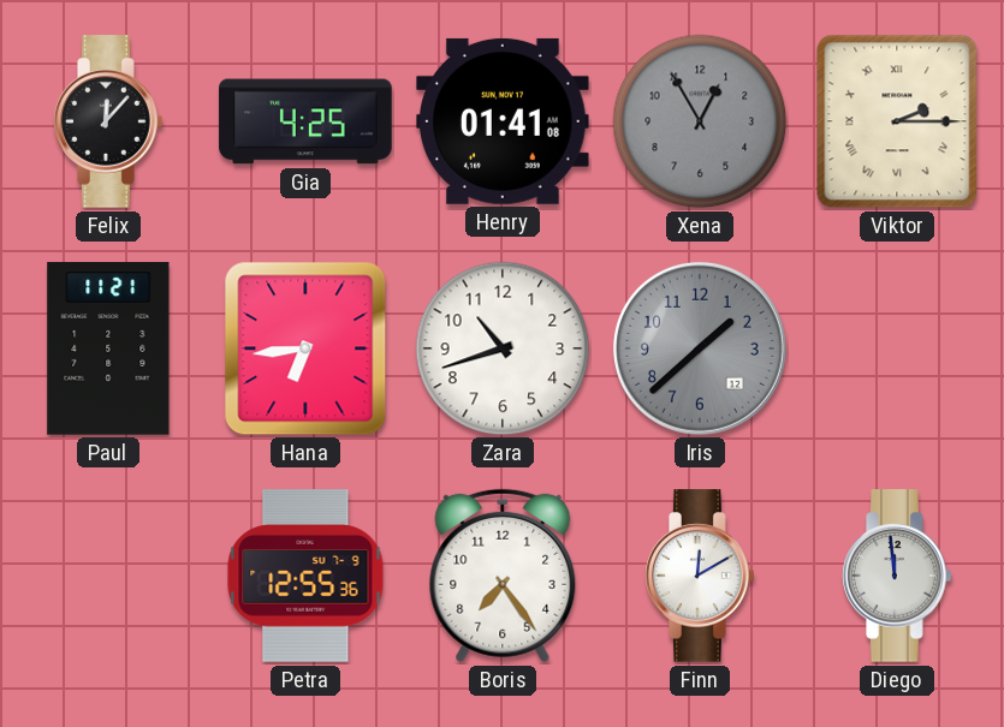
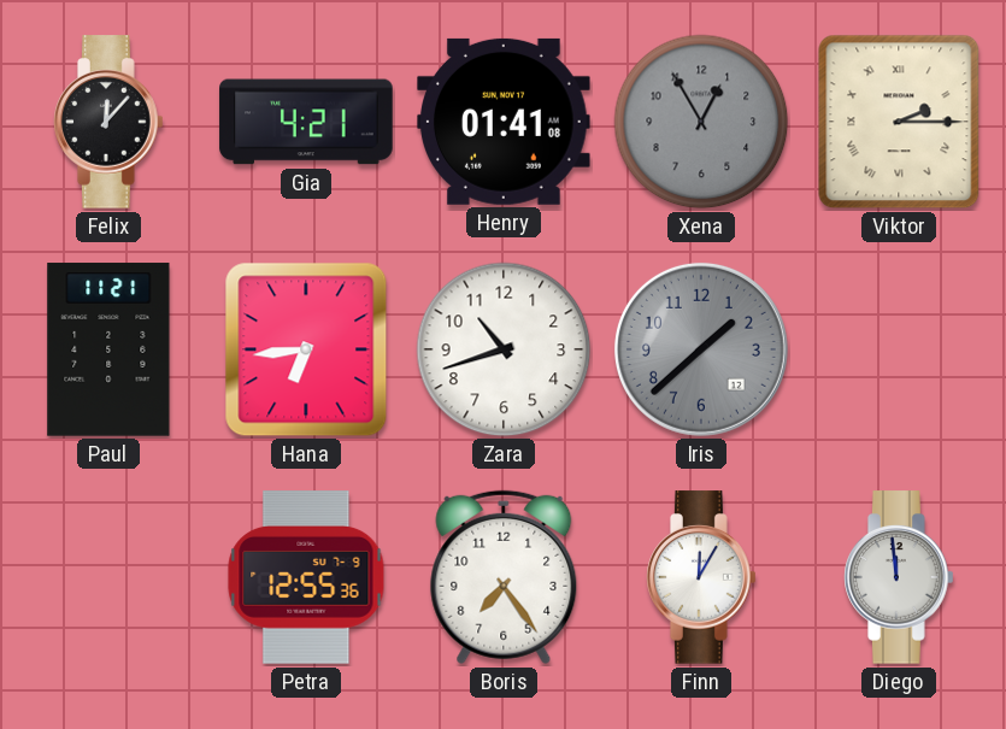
Gia: 4:25 -> 4:21 (306, 122)
Finn: 12:10 -> 12:05 (701, 577)
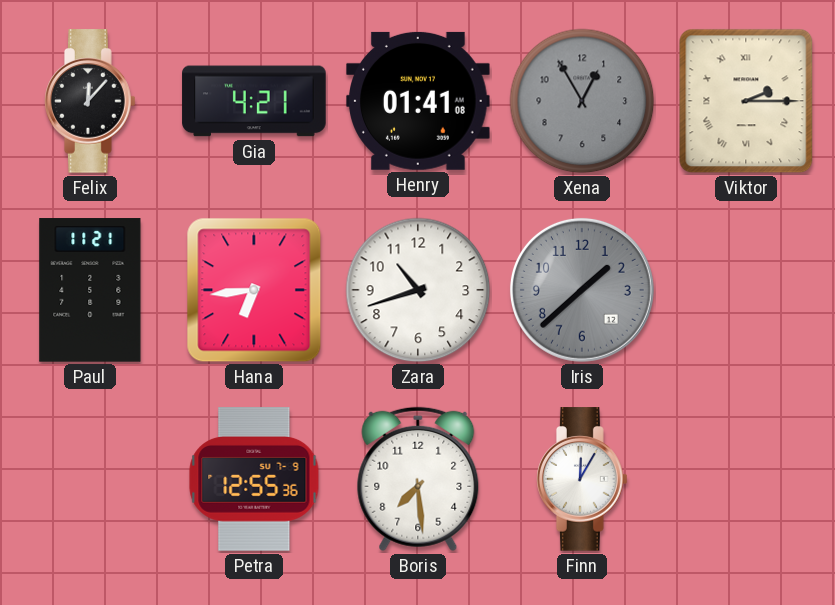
Boris: 7:24 -> 7:29 (418, 479)
Diego: 11:59 -> none (899, 577)
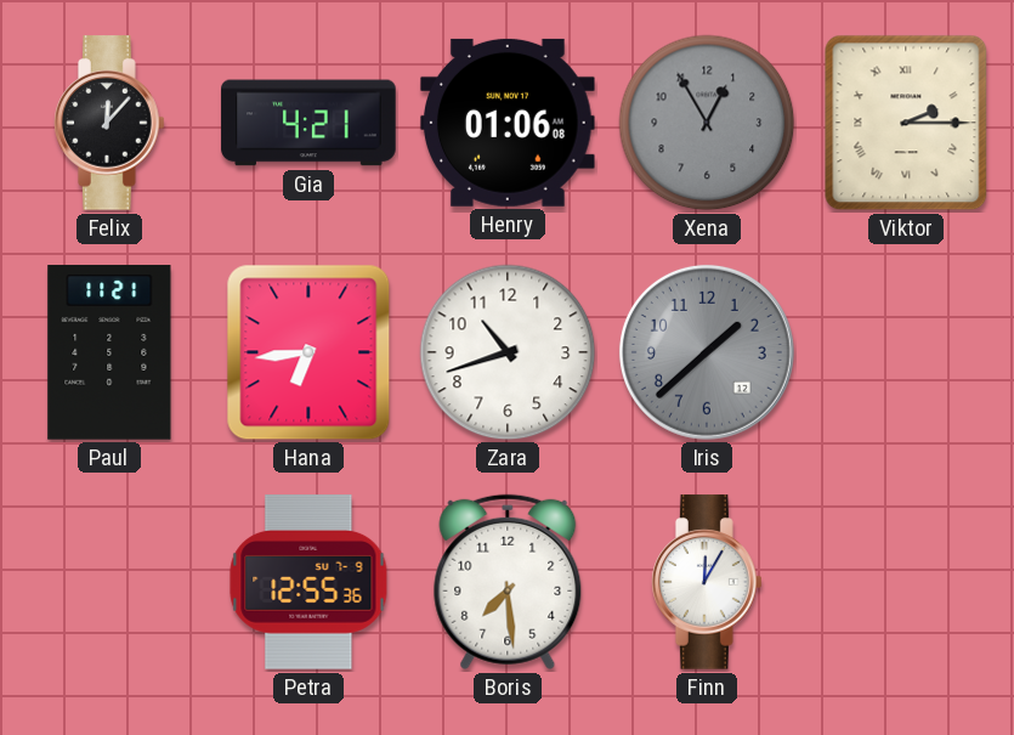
Henry: 01:41 -> 01:06 (509, 123)
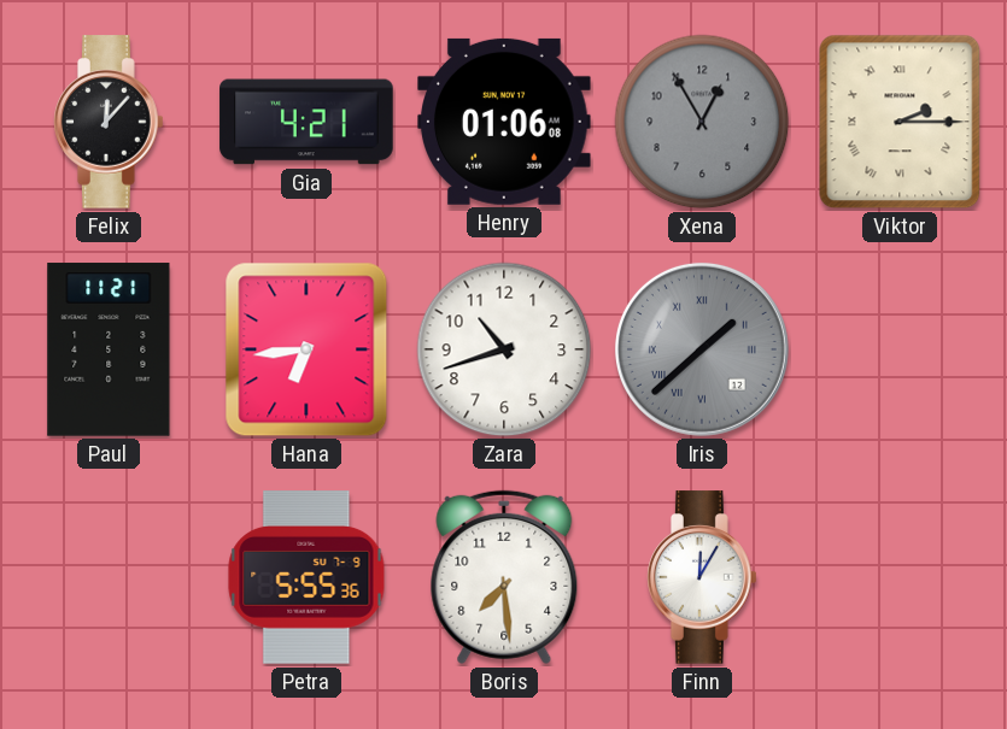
Iris numerals: Arabic -> Roman (702, 349)
Petra: 12:55 -> 5:55 (306, 577)
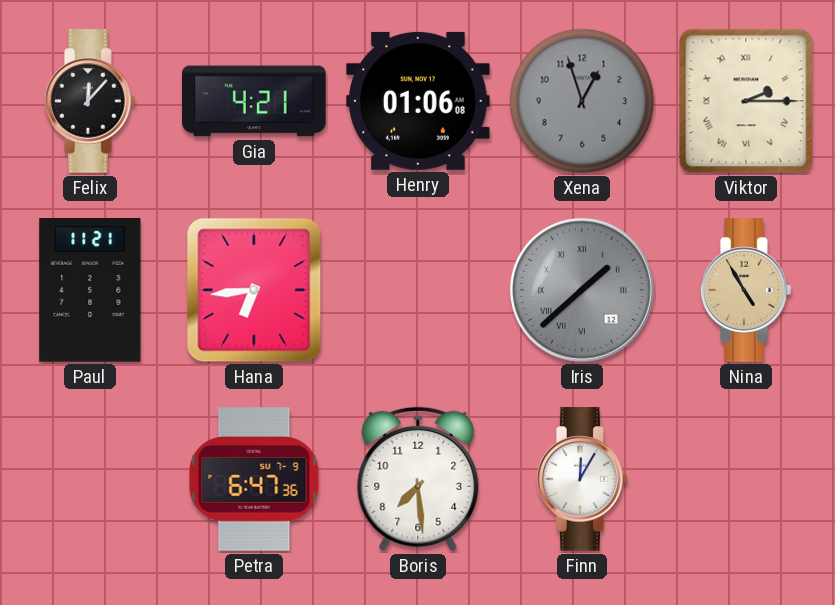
Xena: 12:55 -> 12:57 (582, 101)
Zara: 10:42 -> none (504, 349)
Nina: none -> 4:55 (746, 290)
Petra: 5:55 -> 6:47 (254, 479)
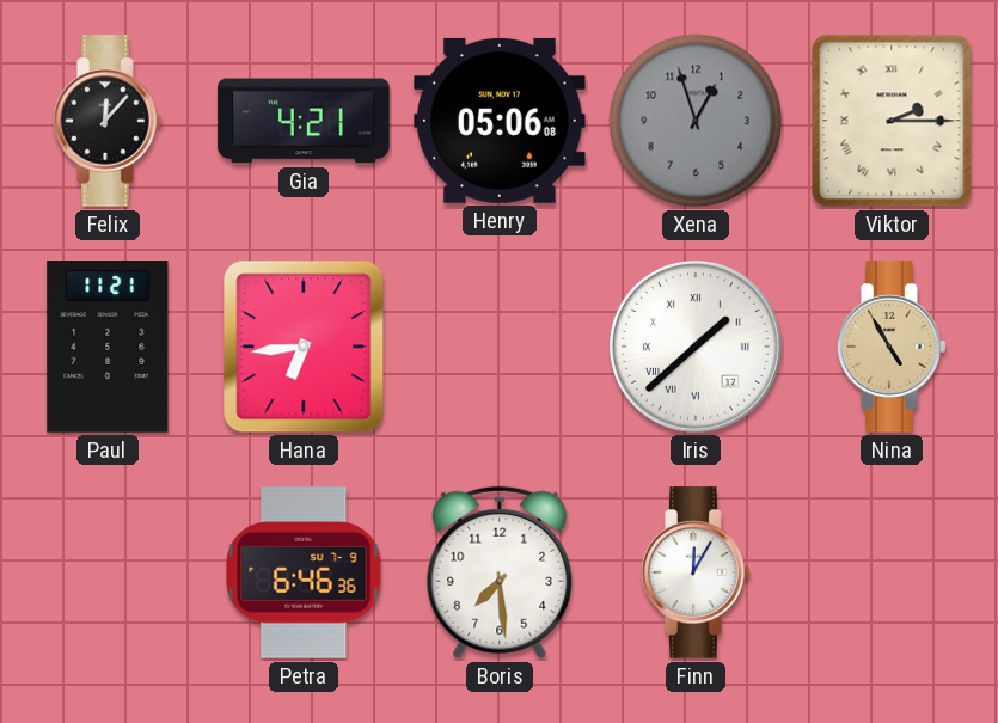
Henry: 01:06 -> 05:06 (501, 121)
Iris dial: grey -> white (696, 347)
Petra: 6:47 -> 6:46 (304, 572)
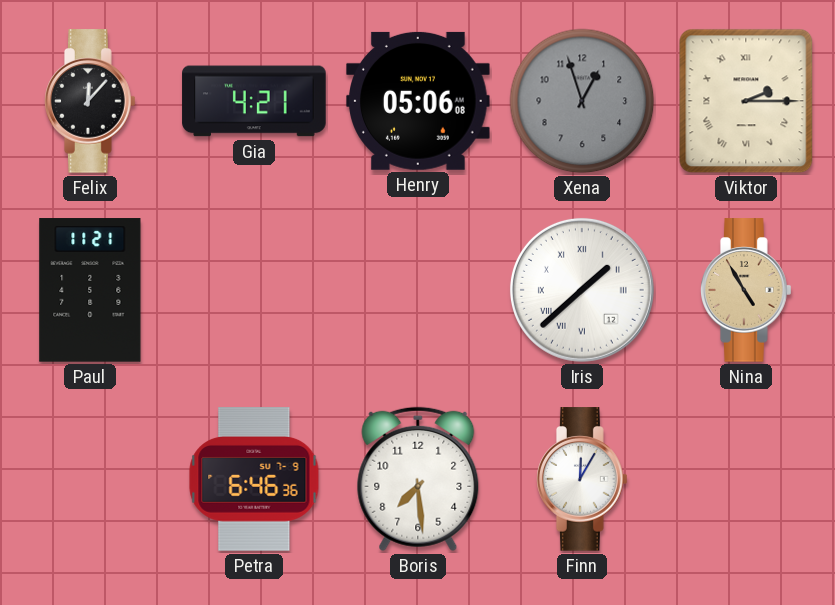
Hana: 6:44 -> none (304, 347)
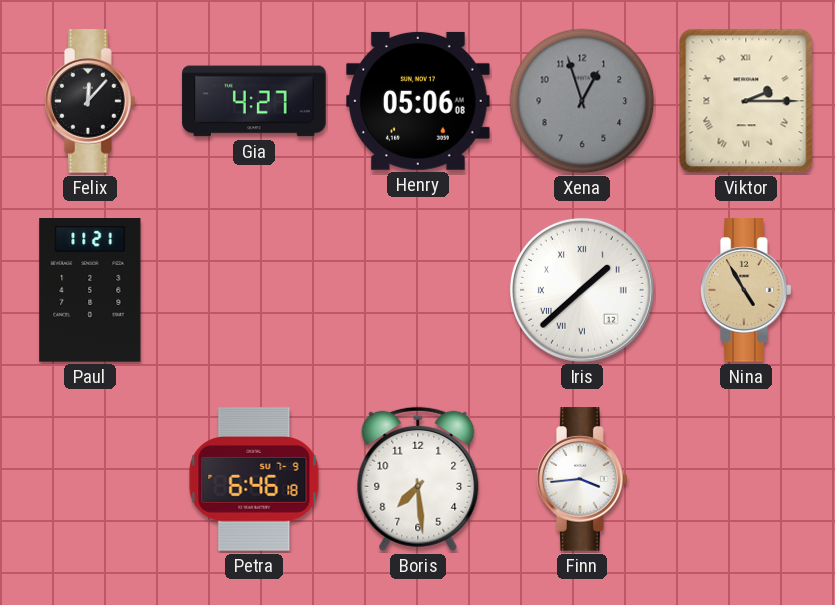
Gia: 4:21 -> 4:27 (254, 101)
Petra: 6:46:36 -> 6:46:18 (254, 479)
Finn: 12:05 -> 3:44 (582, 479)
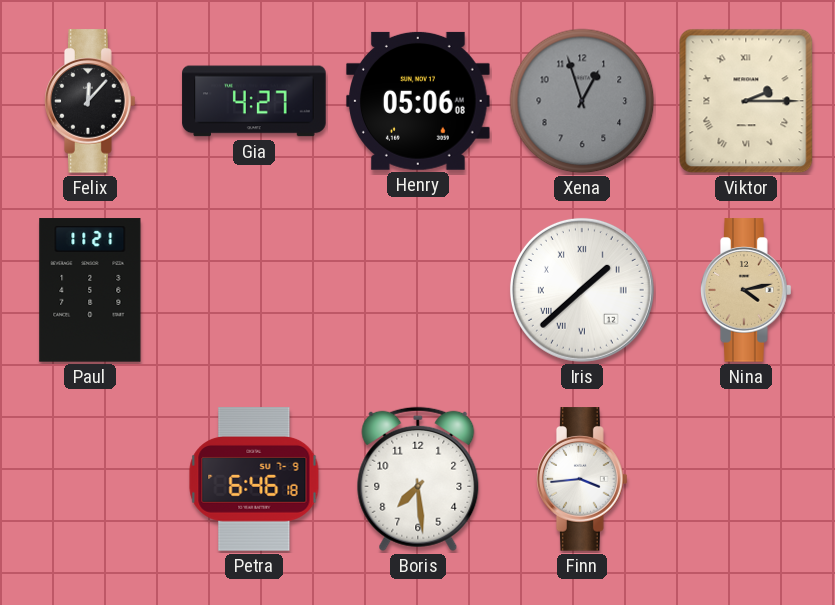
Nina: 4:55 -> 4:13 (746, 290)
